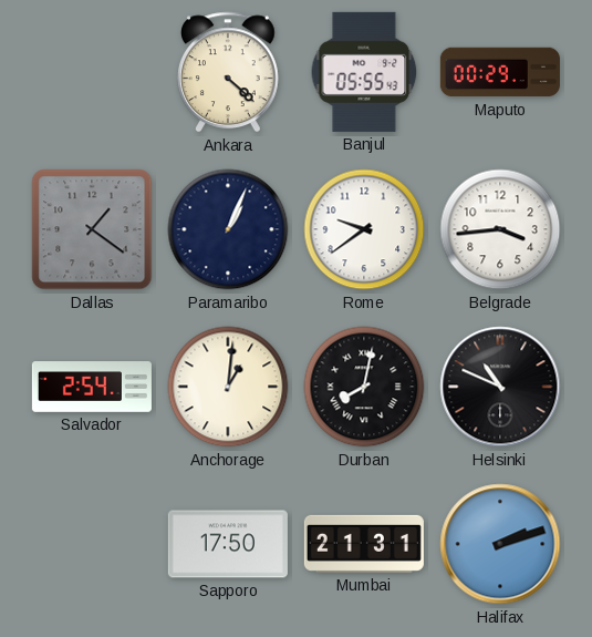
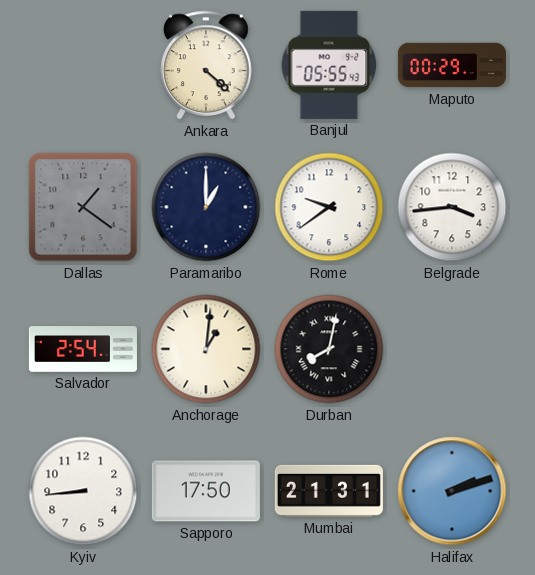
Paramaribo: 1:04 -> 1:00 (206, 207)
Helsinki: 10:49 -> none (500, 387)
Kyiv: none -> 8:44 (83, 491)
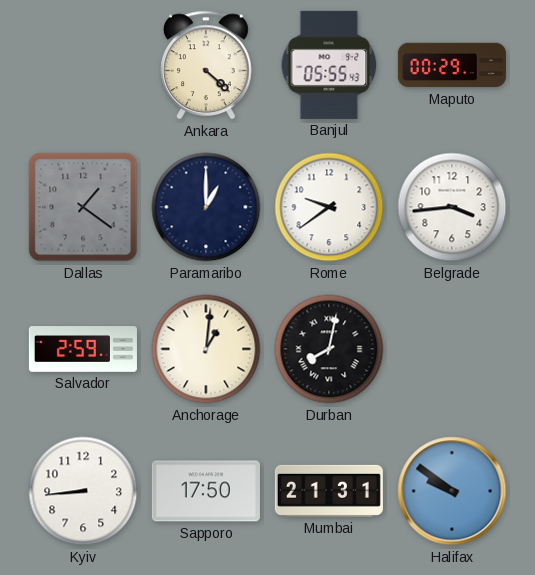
Salvador: 2:54 -> 2:59 (83, 349)
Halifax: 2:12 -> 9:51 (452, 491)
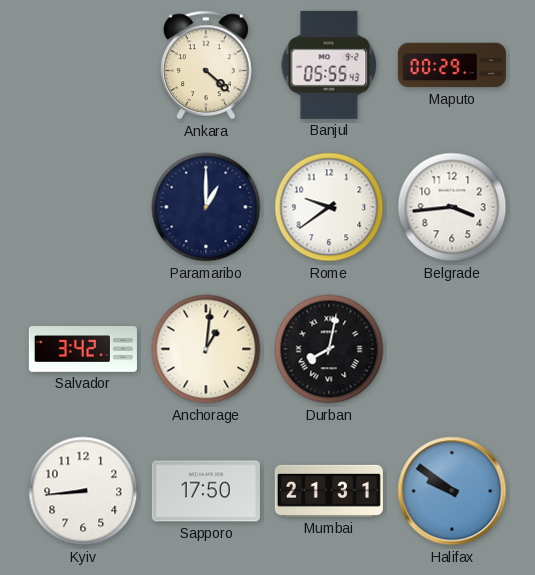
Dallas: 1:21 -> none (83, 207)
Salvador: 2:59 -> 3:42 (83, 349)
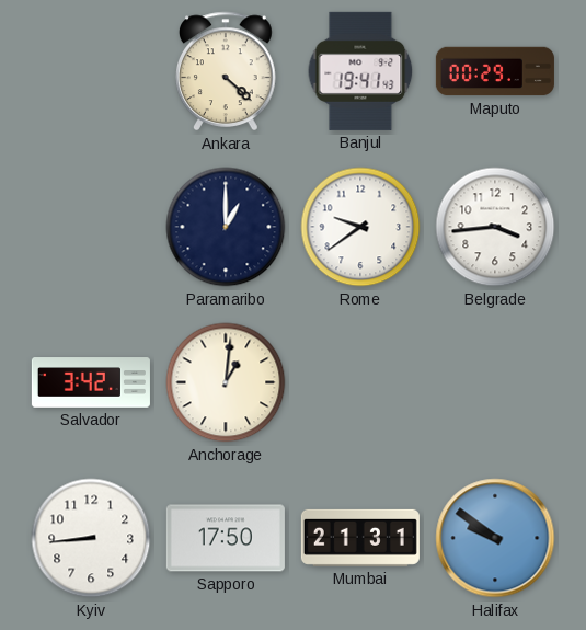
Banjul: 05:55 -> 19:41 (360, 71)
Durban: 8:02 -> none (329, 349)
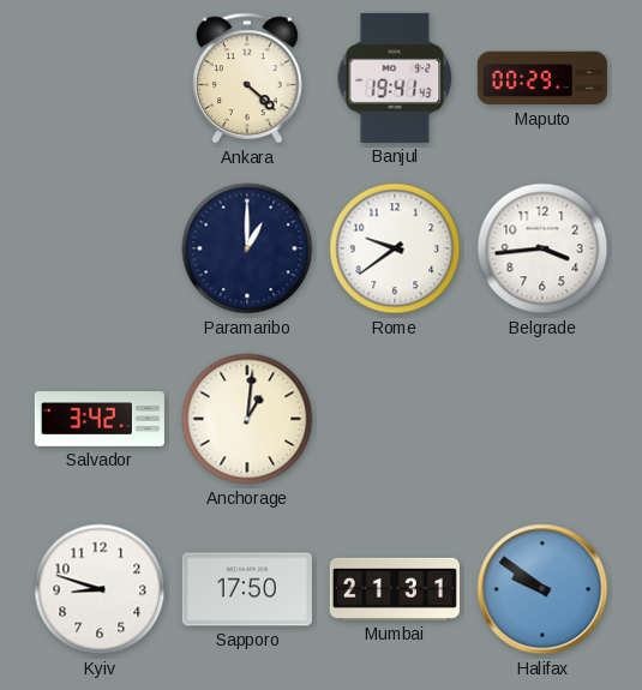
Kyiv: 8:44 -> 8:48 (100, 589)
